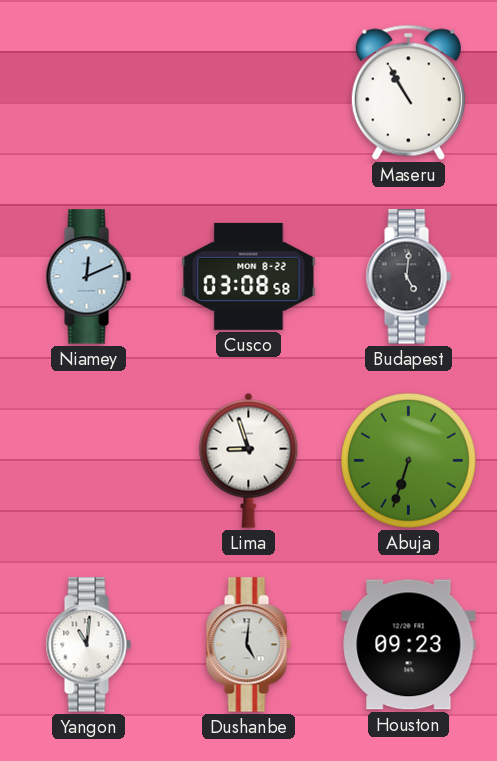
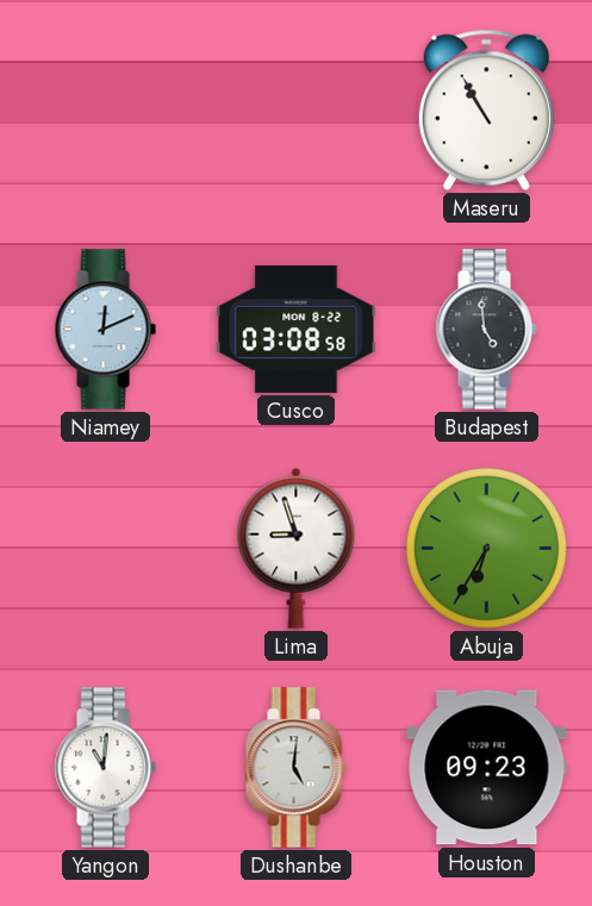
Budapest: 5:01 -> 4:59 (486, 330)
Abuja: 6:33 -> 6:35 (486, 548)
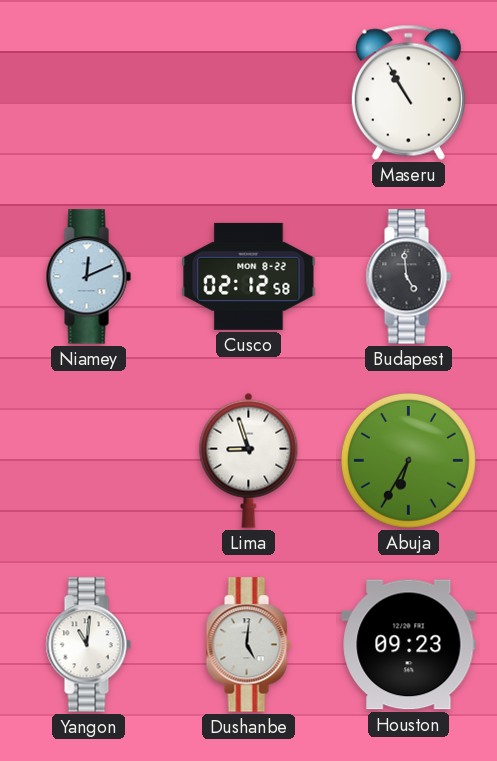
Cusco: 03:08 -> 02:12 (249, 276)
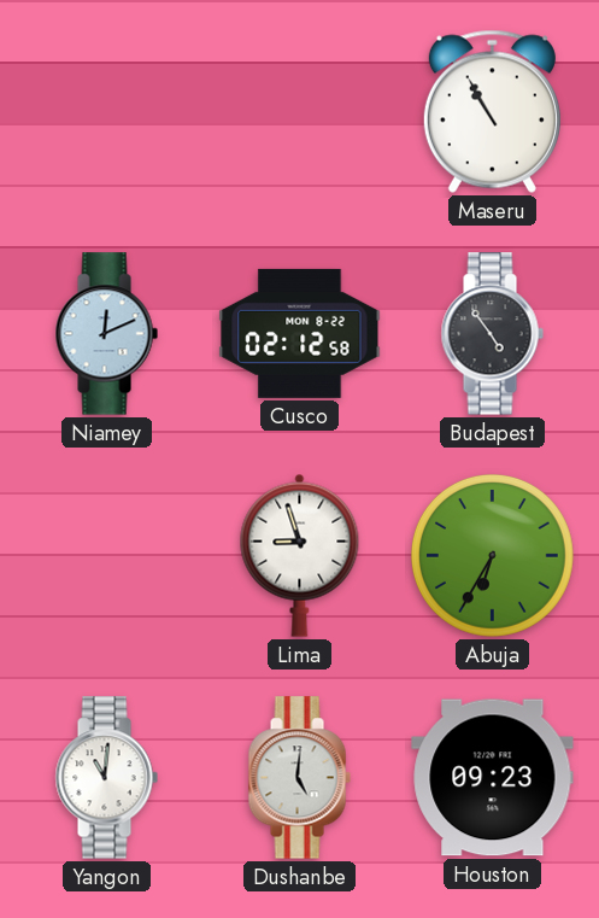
Budapest: 4:59 -> 4:54 (492, 334)
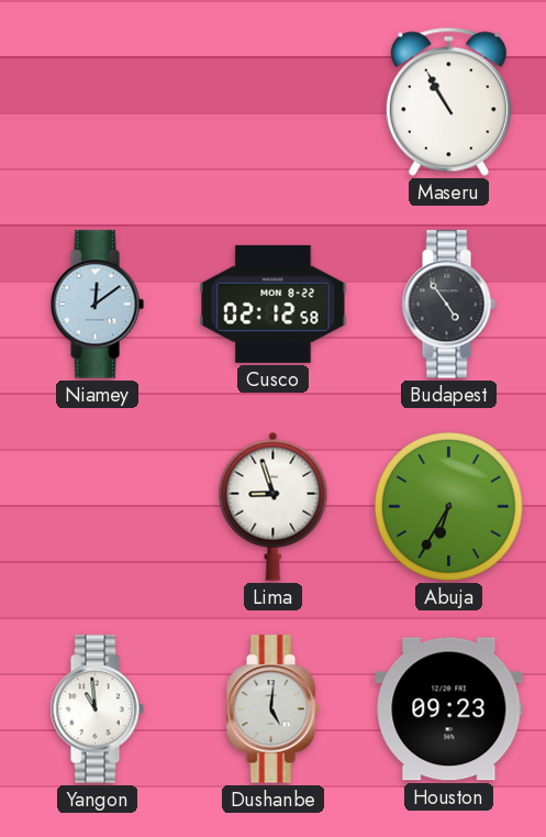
Niamey: 12:11 -> 12:09 (97, 305)
Yangon: 11:01 -> 10:59 (97, 709)
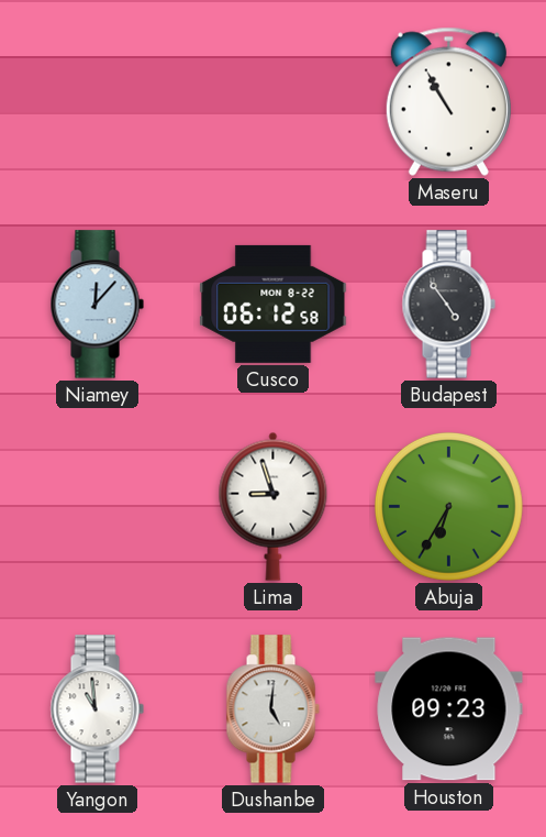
Niamey: 12:09 -> 12:07 (97, 305)
Cusco: 02:12 -> 06:12 (274, 304)
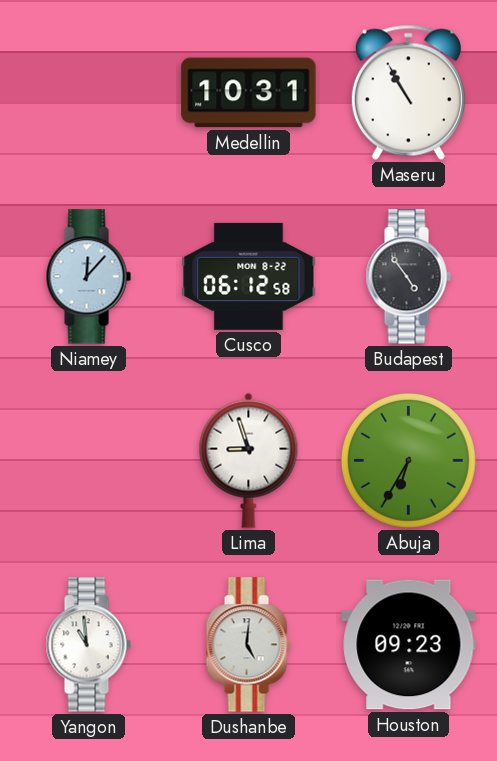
Medellin: none -> 10:31 (249, 93)
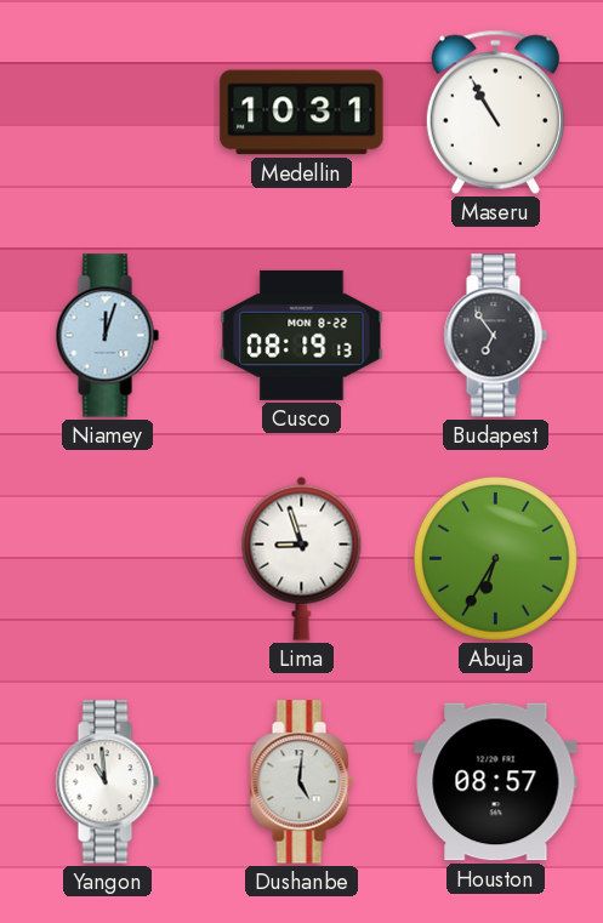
Niamey: 12:07 -> 12:03 (107, 336)
Cusco: 06:12 -> 08:19 (302, 335)
Budapest: 4:54 -> 6:54 (495, 336)
Houston: 09:23 -> 08:57 (496, 782)
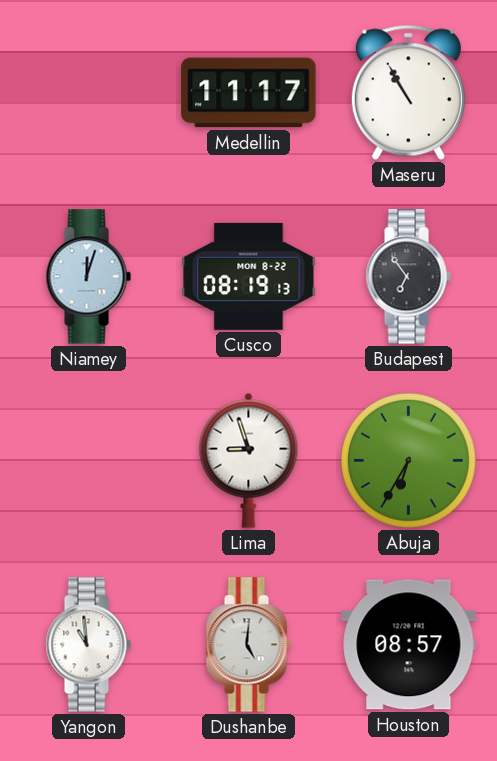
Medellin: 10:31 -> 11:17 (249, 93)
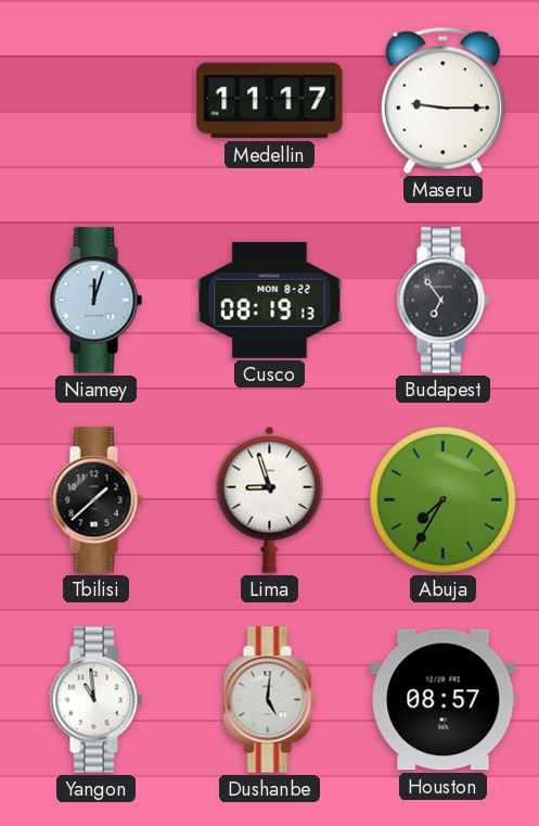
Maseru: 10:55 -> 9:15 (442, 100)
Tbilisi: none -> 1:38 (95, 500)
Abuja: 6:35 -> 7:35 (442, 499)
